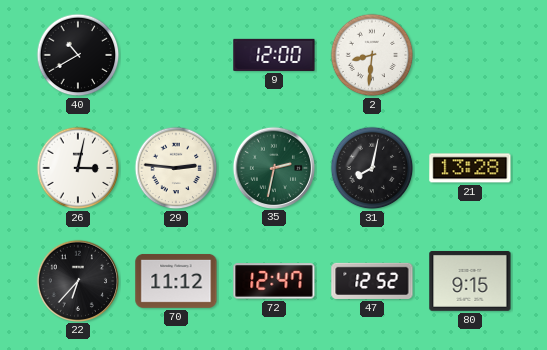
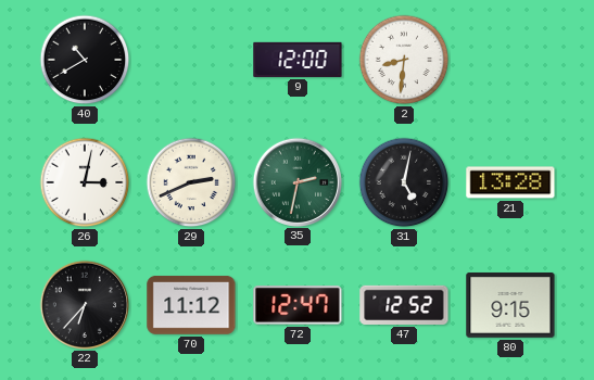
29: 2:46 -> 2:41 (191, 182)
31: 8:02 -> 5:02 (404, 182)
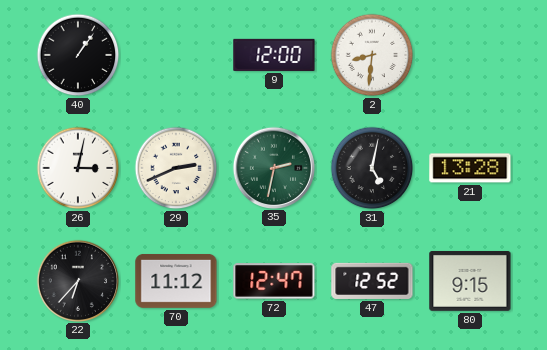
40: 10:40 -> 1:06 (78, 55)
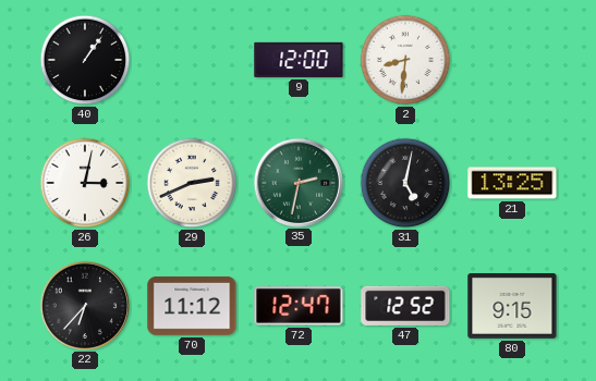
21: 13:28 -> 13:25 (512, 183)
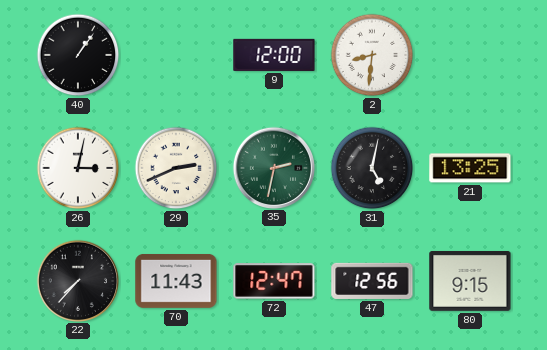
22: 6:37 -> 7:37 (77, 280)
70: 11:12 -> 11:43 (176, 281)
47: 12:52 -> 12:56 (372, 281)
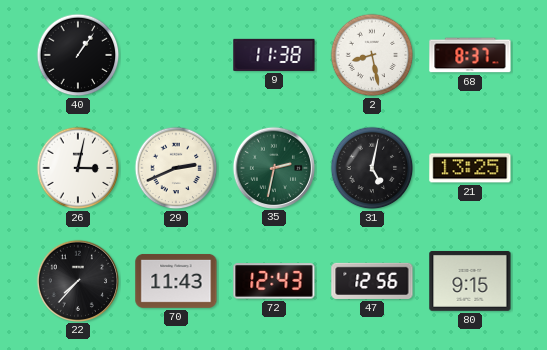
9: 12:00 -> 11:38 (274, 55)
2: 8:31 -> 8:28 (372, 55)
68: none -> 8:37 (470, 55)
72: 12:47 -> 12:43 (274, 281)
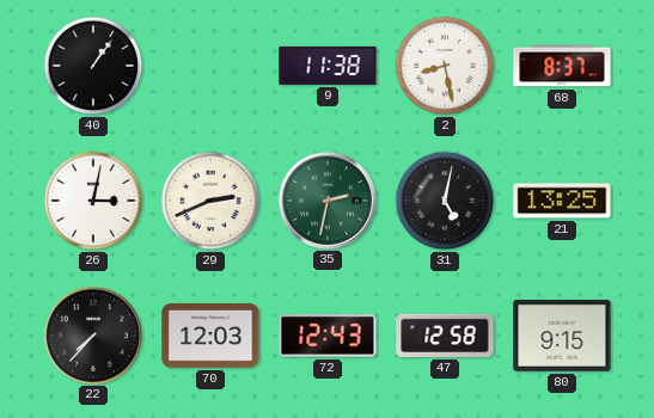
70: 11:43 -> 12:03 (210, 336)
47: 12:56 -> 12:58 (445, 336)
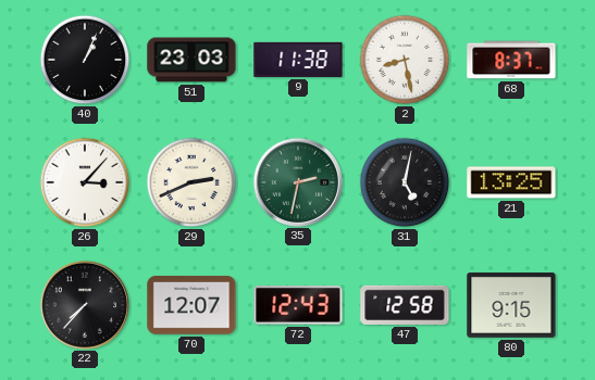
40: 1:06 -> 1:04 (85, 60)
51: none -> 23:03 (191, 60)
26: 3:02 -> 3:07 (85, 182)
70: 12:03 -> 12:07 (191, 305)
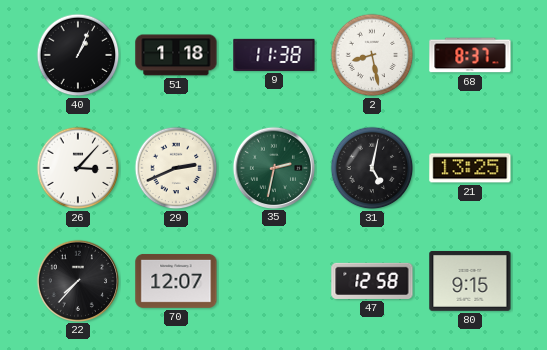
51: 23:03 -> 1:18 (176, 55)
72: 12:43 -> none (298, 305)
